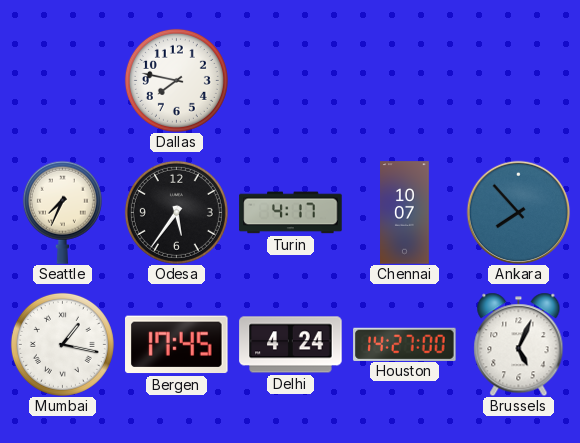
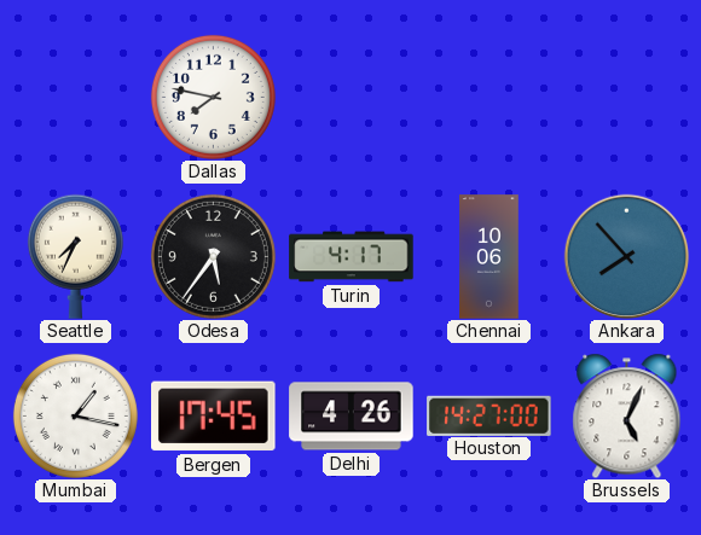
Chennai: 10:07 -> 10:06 (489, 257)
Delhi: 4:24 -> 4:26 (352, 417)
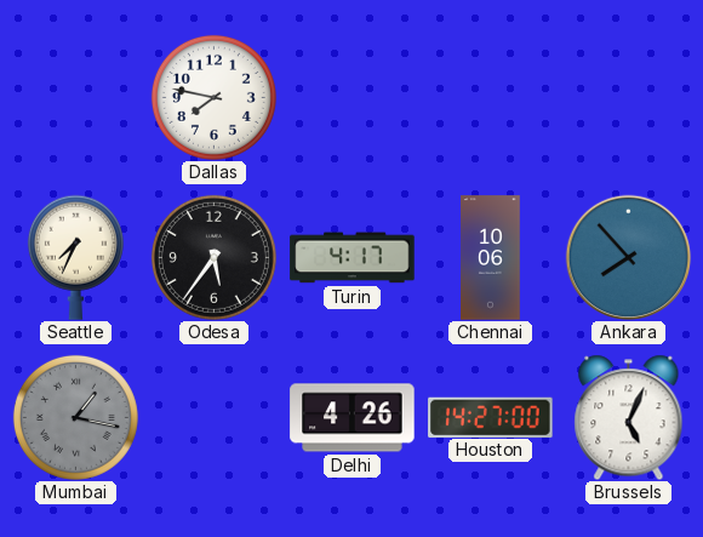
Mumbai dial: white -> grey (75, 417)
Bergen: 17:45 -> none (214, 417)
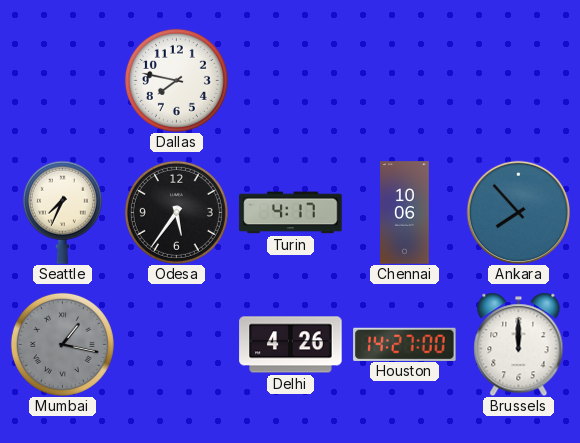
Brussels: 5:04 -> 12:00 (519, 344)
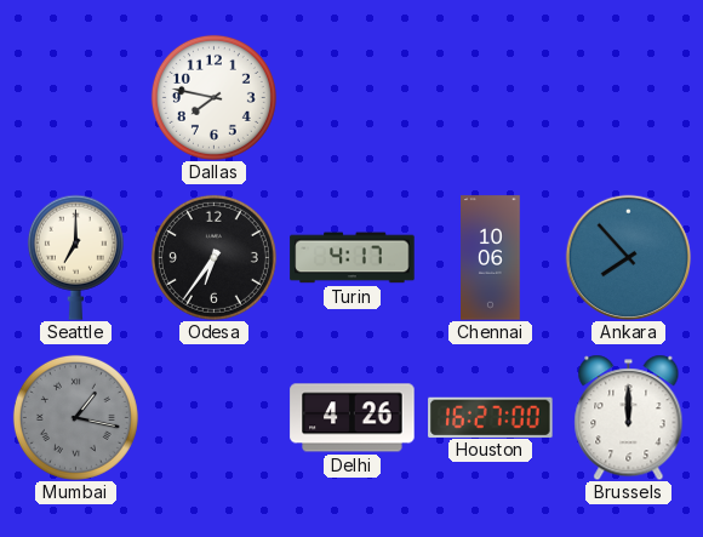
Seattle: 7:34 -> 7:00 (75, 257)
Odesa: 5:36 -> 6:36 (213, 257)
Houston: 14:27 -> 16:27 (491, 417)
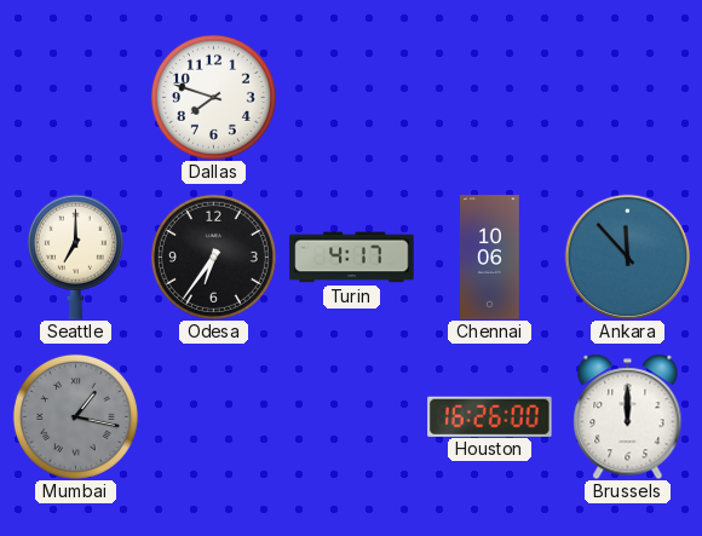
Dallas: 7:47 -> 7:48 (213, 97)
Ankara: 7:53 -> 11:53 (627, 257)
Delhi: 4:26 -> none (353, 418)
Houston: 16:27 -> 16:26 (490, 416)
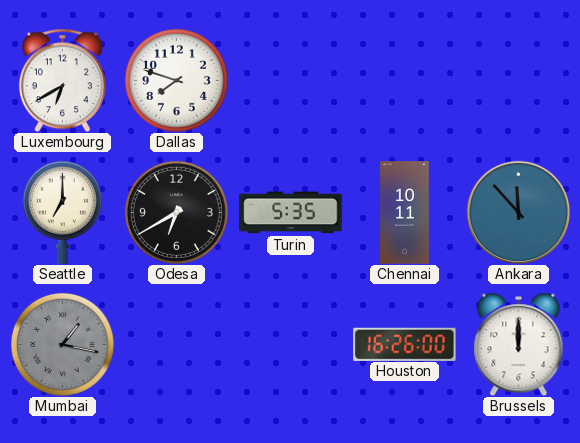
Luxembourg: none -> 6:40 (63, 80)
Odesa: 6:36 -> 6:40 (176, 212)
Turin: 4:17 -> 5:35 (291, 213)
Chennai: 10:06 -> 10:11 (405, 213)
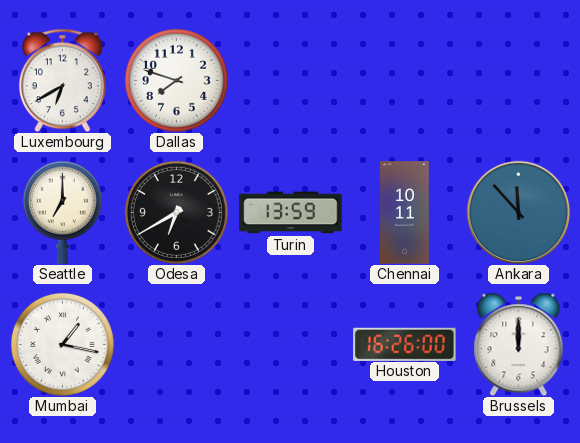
Turin: 5:35 -> 13:59 (291, 213)
Mumbai dial: grey -> white (62, 344)
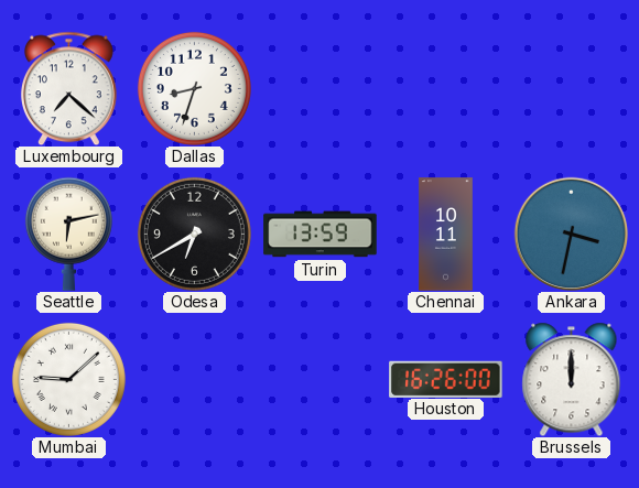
Luxembourg: 6:40 -> 7:22 (69, 88)
Dallas: 7:48 -> 8:33 (194, 88)
Seattle: 7:00 -> 6:13 (68, 234)
Ankara: 11:53 -> 3:32 (571, 234)
Mumbai: 1:17 -> 9:08 (68, 379)
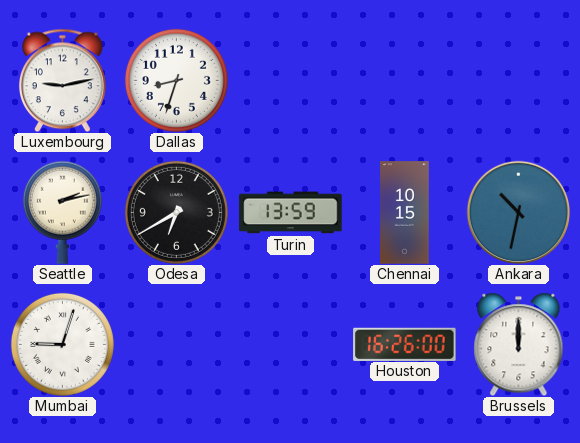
Luxembourg: 7:22 -> 9:13 (63, 80)
Seattle: 6:13 -> 2:13 (62, 212)
Chennai: 10:11 -> 10:15 (405, 213)
Ankara: 3:32 -> 10:32 (518, 212)
Mumbai: 9:08 -> 9:03 (62, 344)
